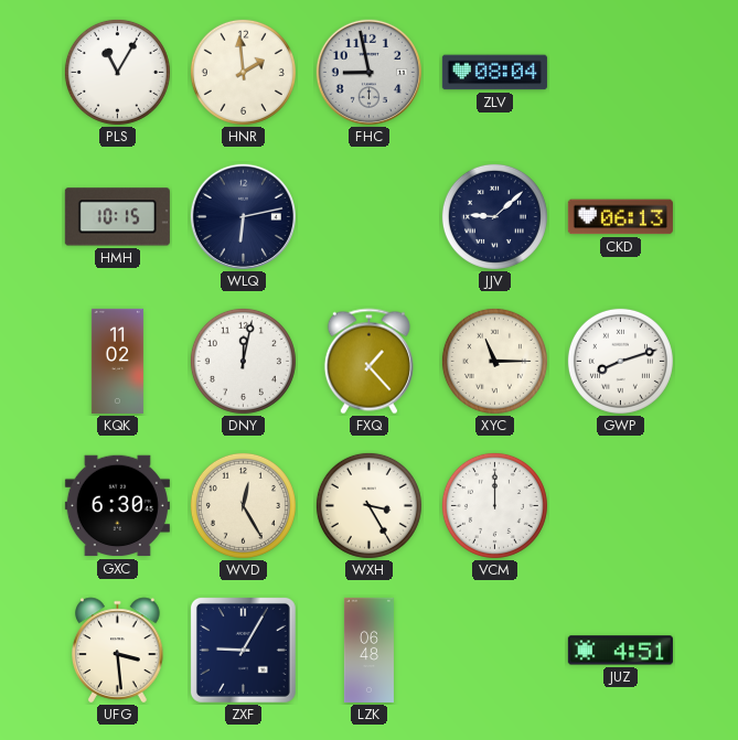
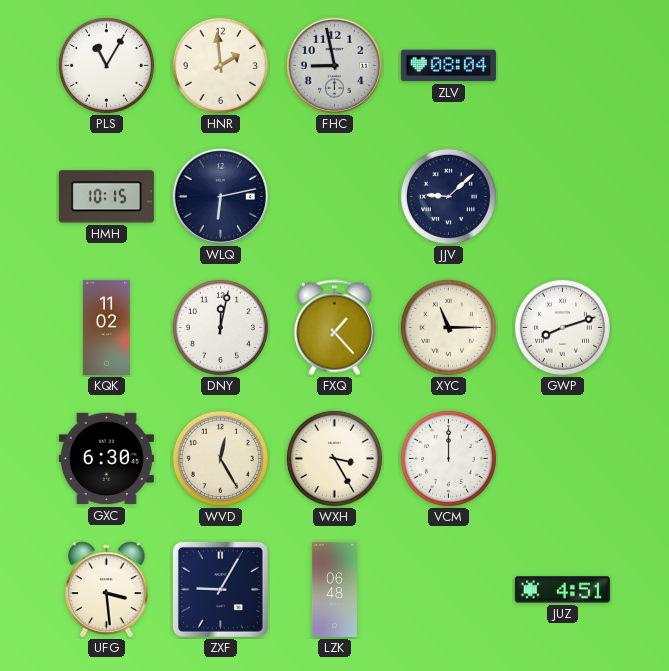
CKD: 06:13 -> none (620, 217)
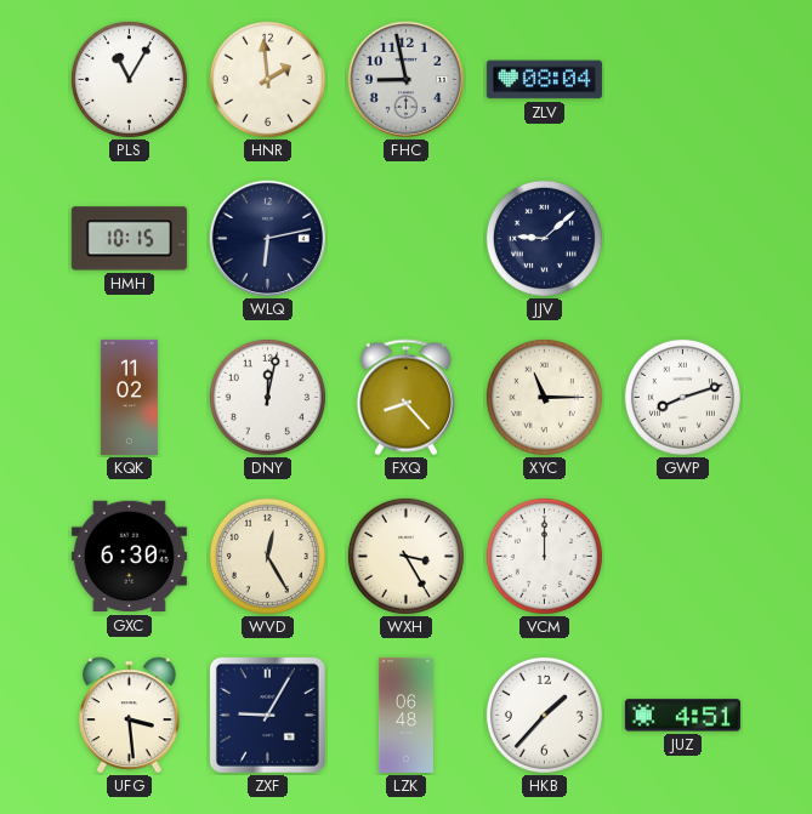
FXQ: 1:23 -> 8:23 (405, 398)
HKB: none -> 1:37 (544, 715)
